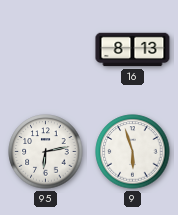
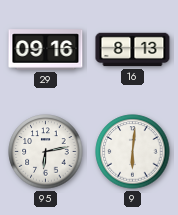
29: none -> 09:16 (46, 50)
9: 5:57 -> 6:01 (133, 152)
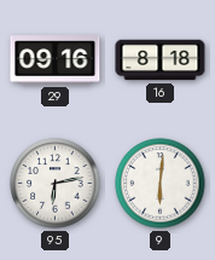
16: 8:13 -> 8:18 (161, 60)
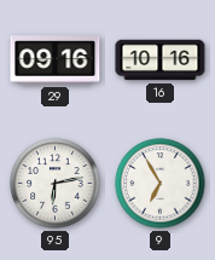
16: 8:18 -> 10:16 (161, 60)
9: 6:01 -> 6:55 (161, 184)
